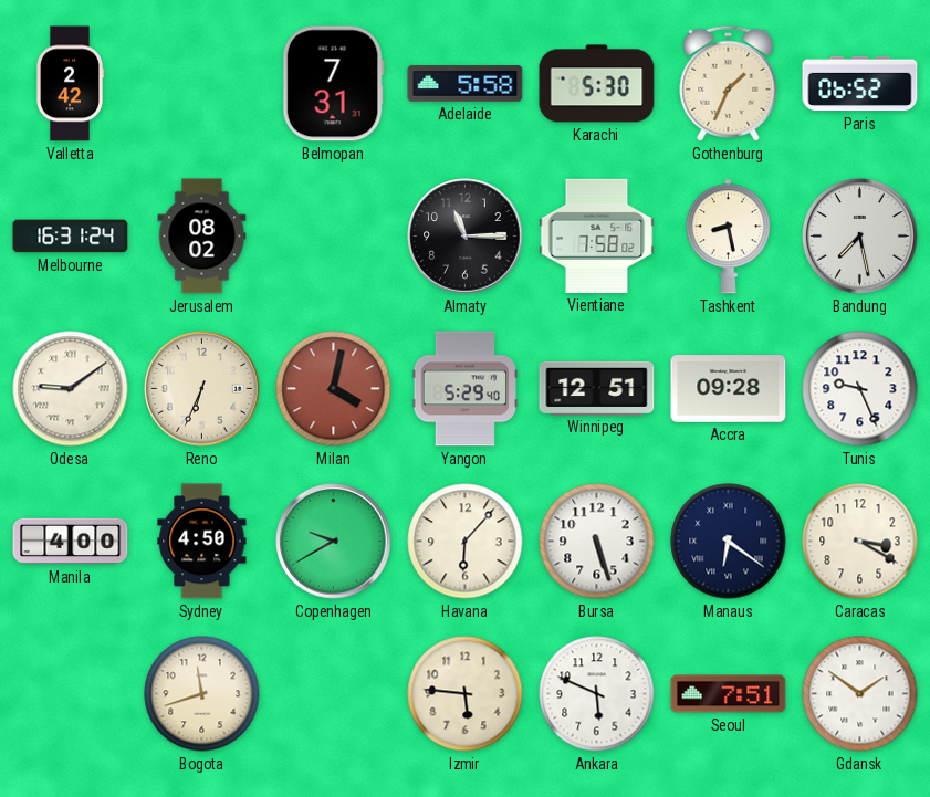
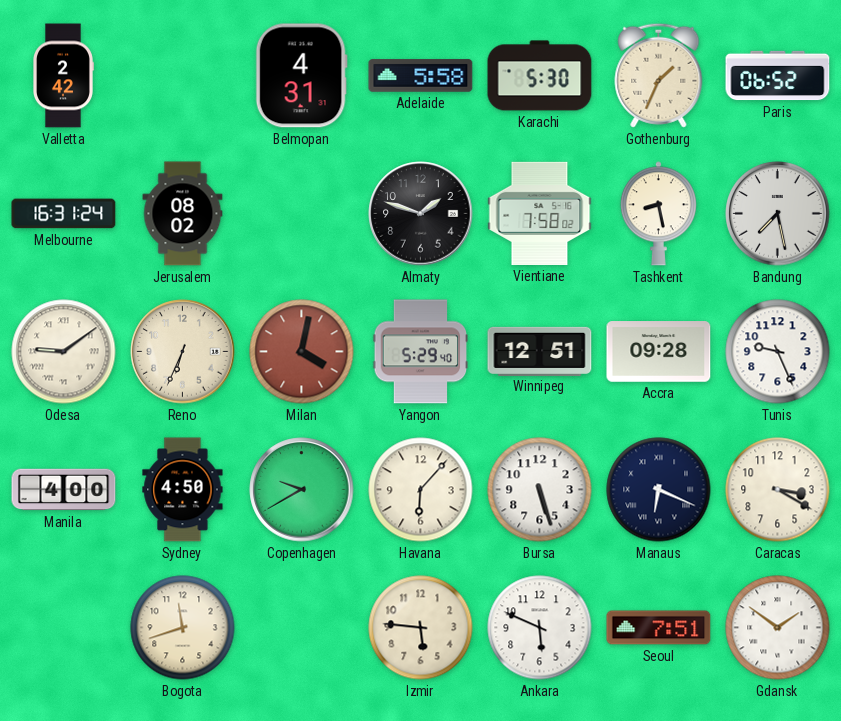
Belmopan: 7:31 -> 4:31 (301, 76)
Almaty: 11:15 -> 1:48 (421, 214)
Manaus: 6:21 -> 6:19 (659, 490)
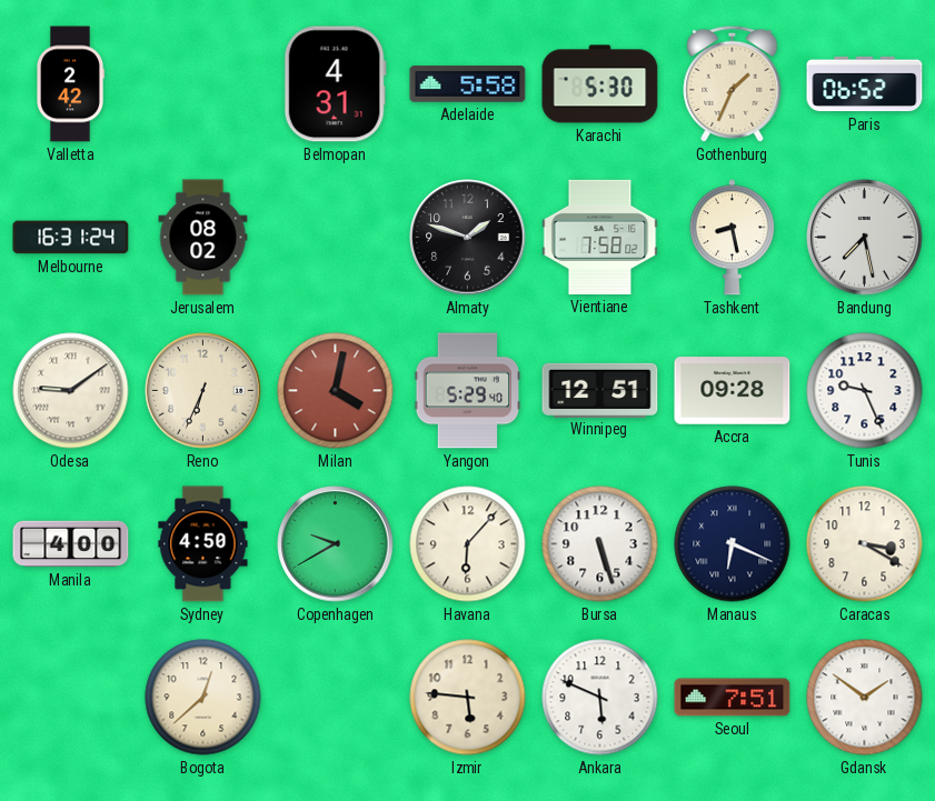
Bogota: 11:42 -> 12:38 (203, 698)
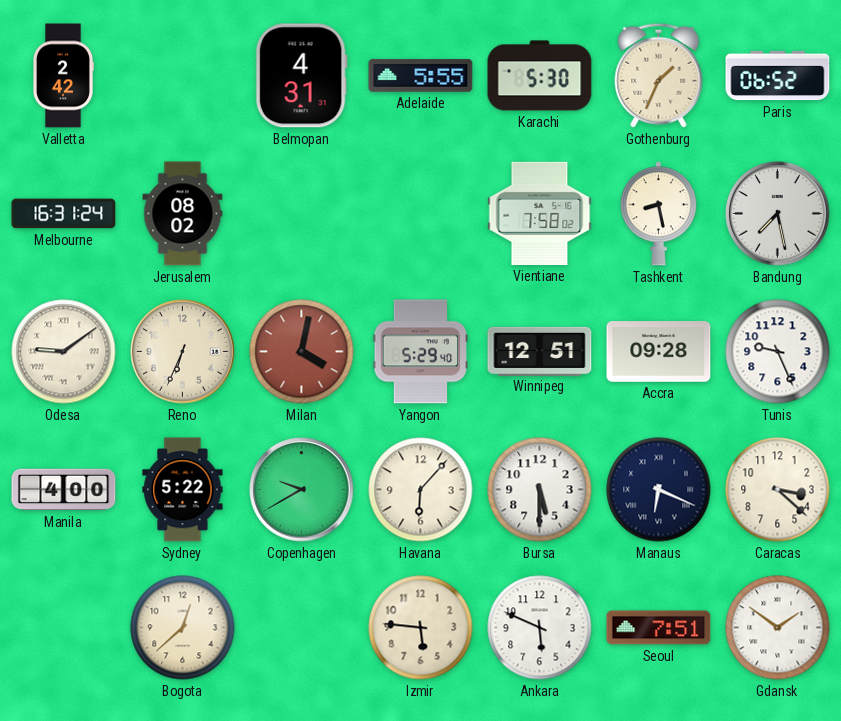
Adelaide: 5:58 -> 5:55 (421, 76)
Almaty: 1:48 -> none (468, 238)
Sydney: 4:50 -> 5:22 (183, 490)
Bursa: 5:27 -> 5:30 (540, 490)
Caracas: 3:20 -> 3:22 (778, 490)
